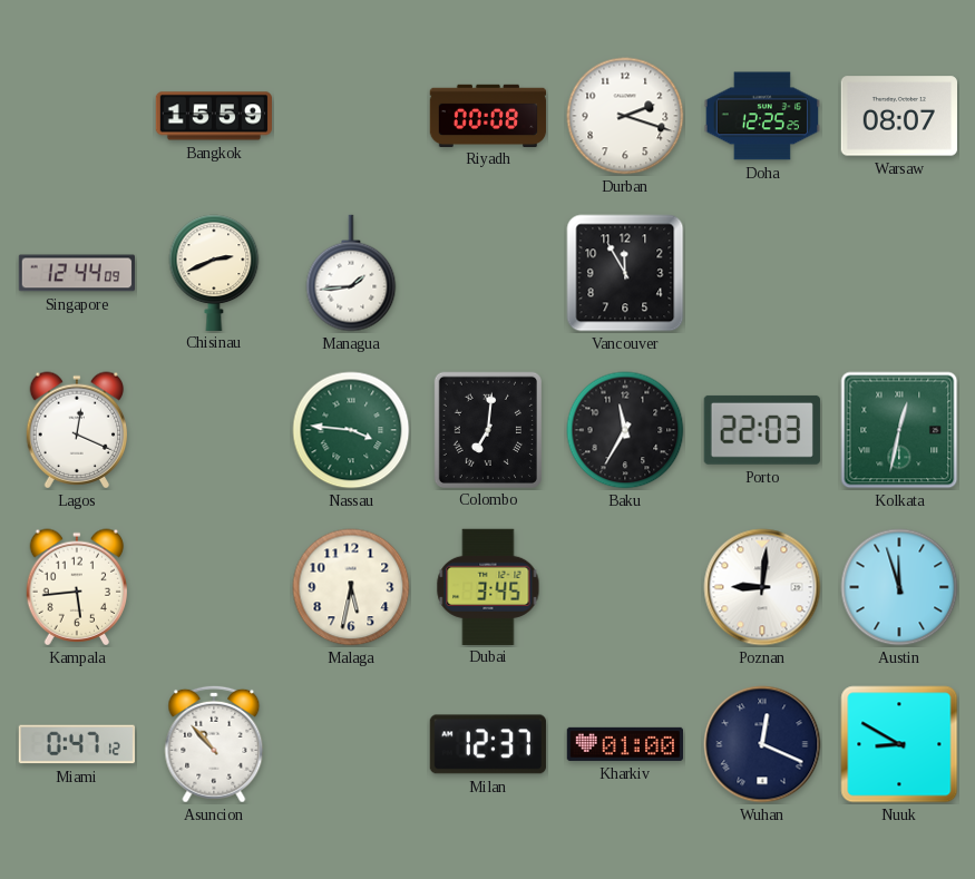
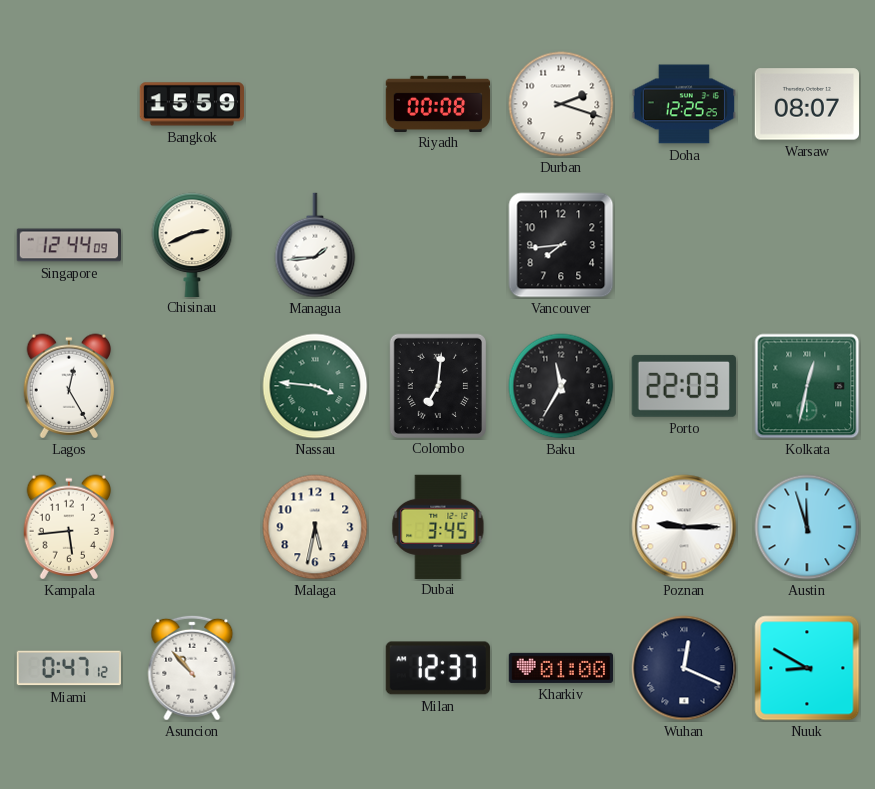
Vancouver: 11:55 -> 7:44 (561, 245)
Lagos: 12:19 -> 12:25 (69, 386)
Poznan: 9:01 -> 9:15 (684, 527)
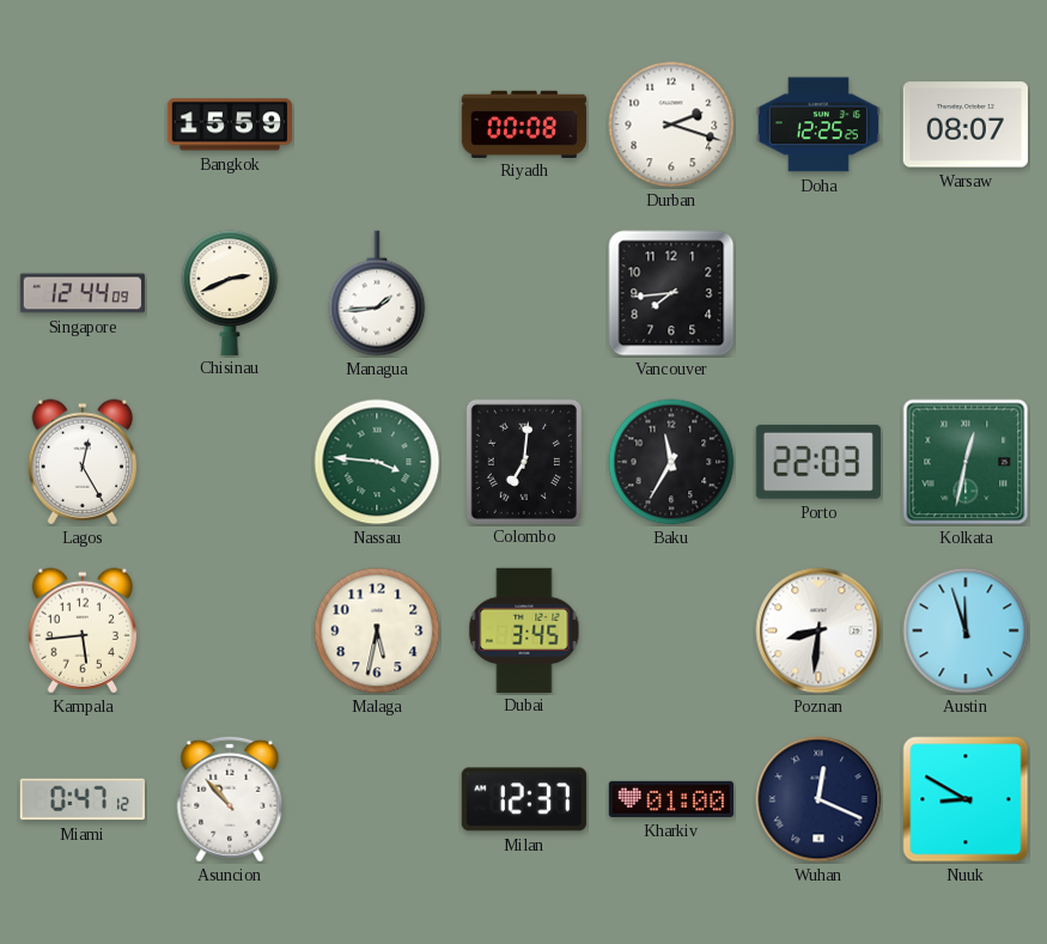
Poznan: 9:15 -> 8:31 (818, 631)
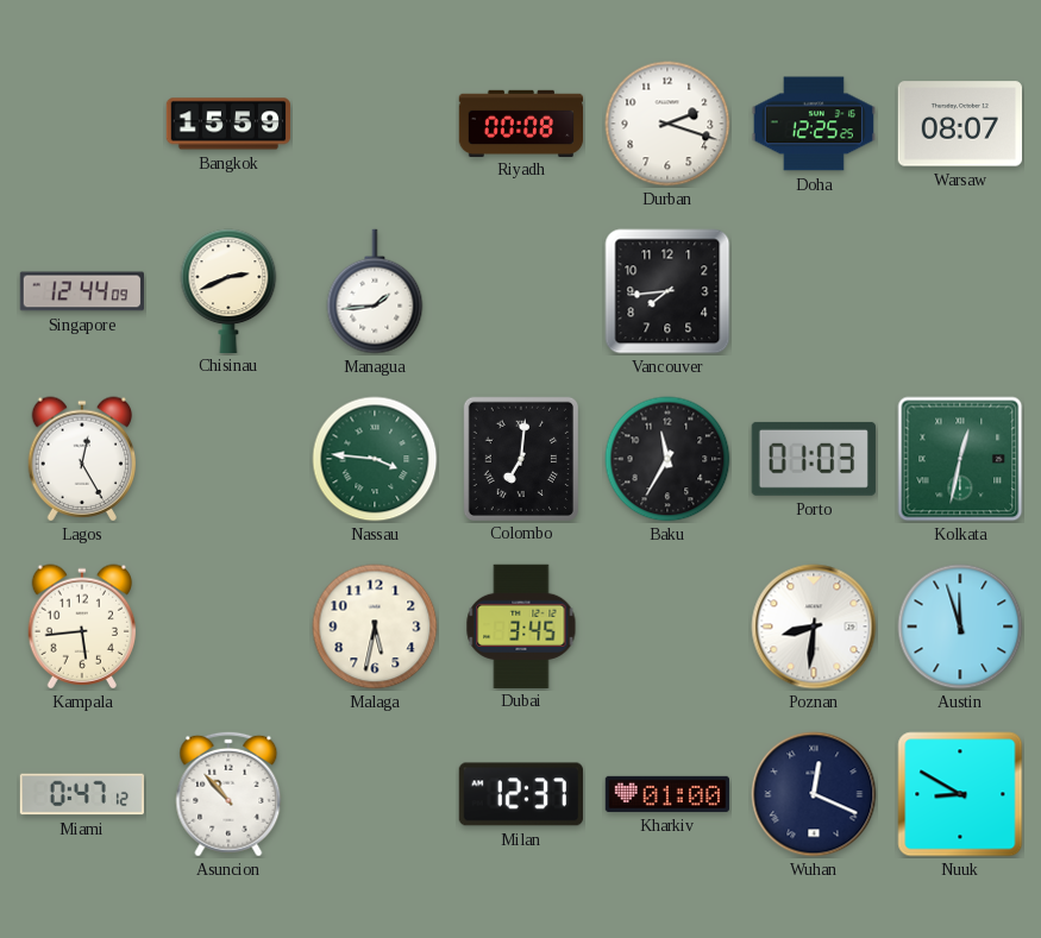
Porto: 22:03 -> 01:03 (814, 459)
